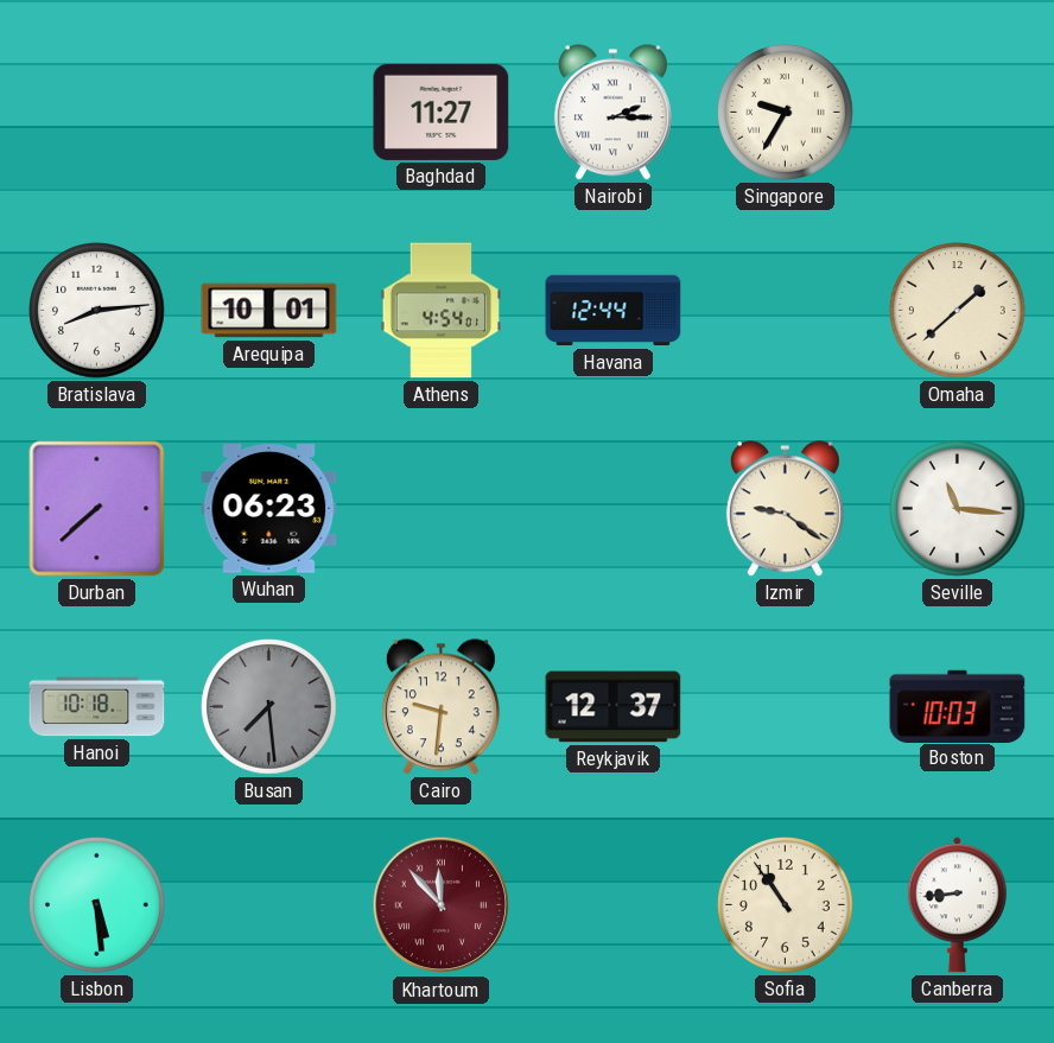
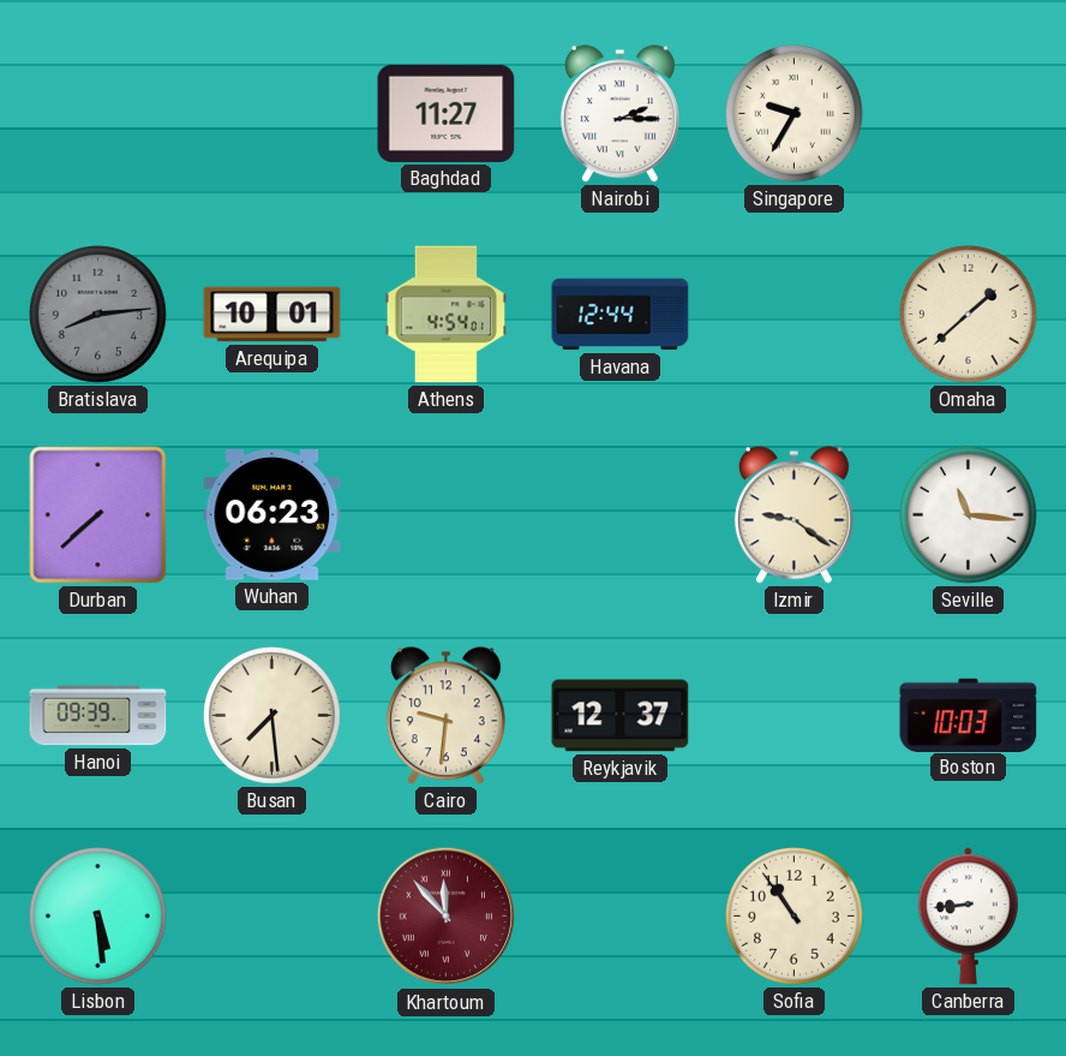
Bratislava dial: white -> grey (98, 315)
Hanoi: 10:18 -> 09:39 (98, 716)
Busan dial: grey -> cream (273, 716)
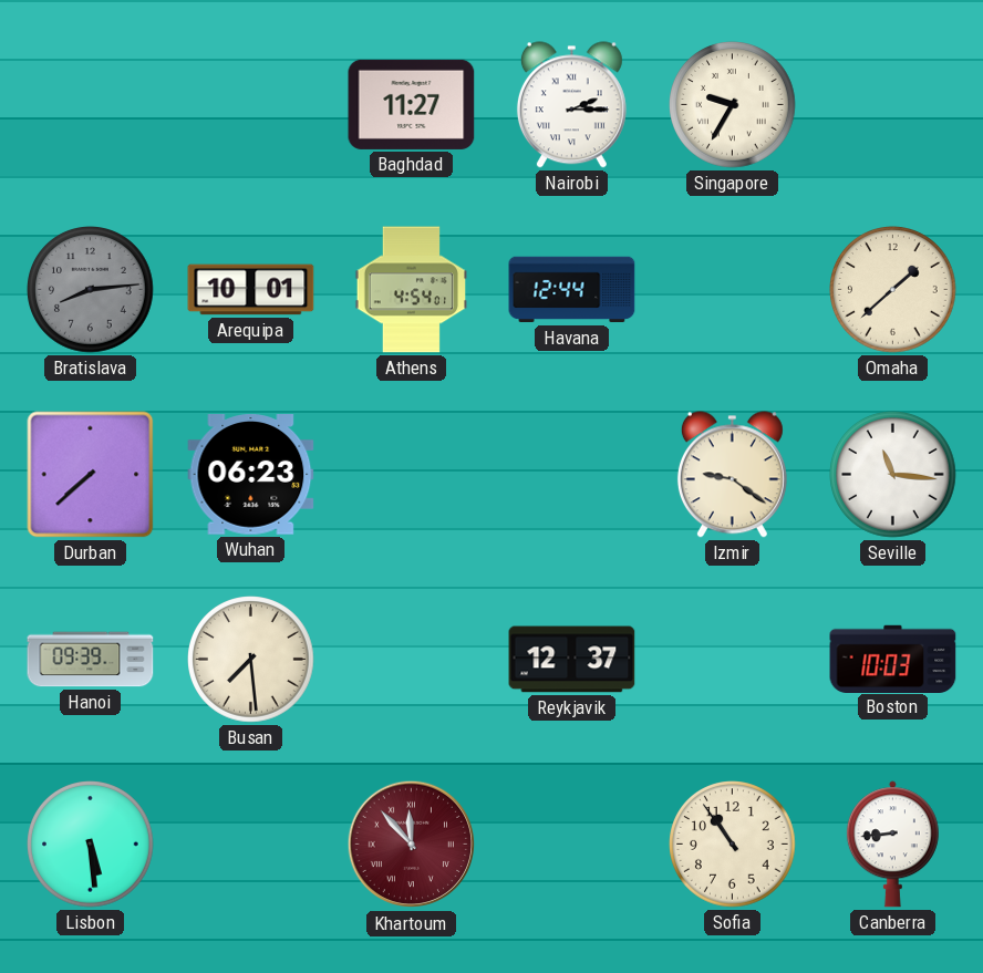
Cairo: 9:31 -> none (445, 716)
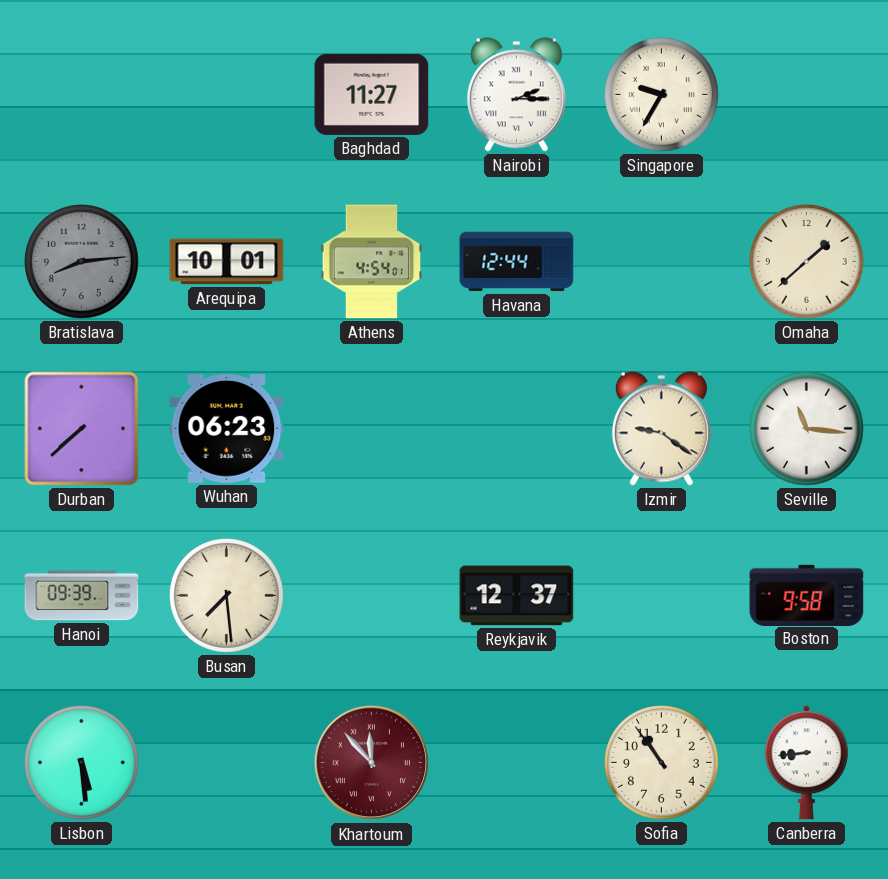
Boston: 10:03 -> 9:58 (807, 595)
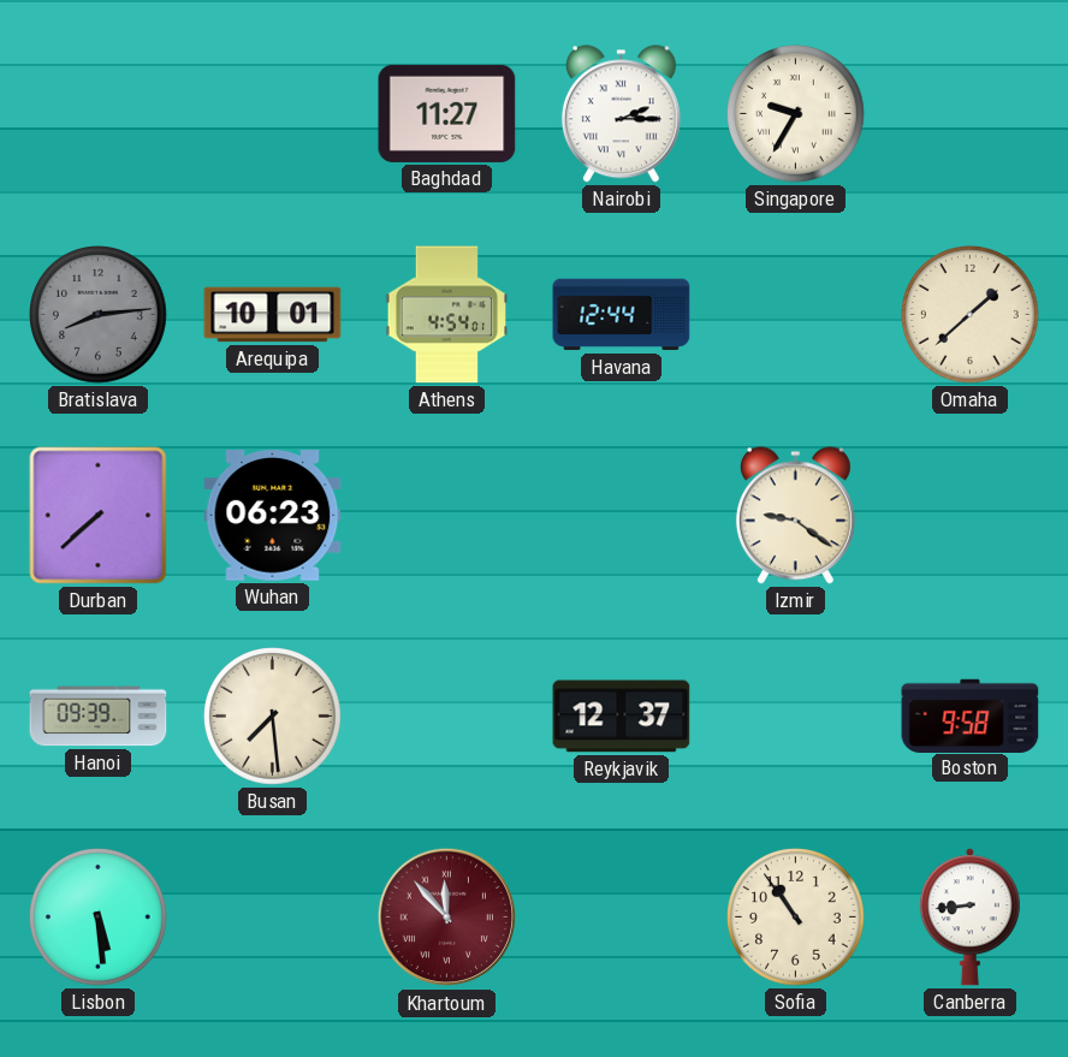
Seville: 11:16 -> none (807, 429)
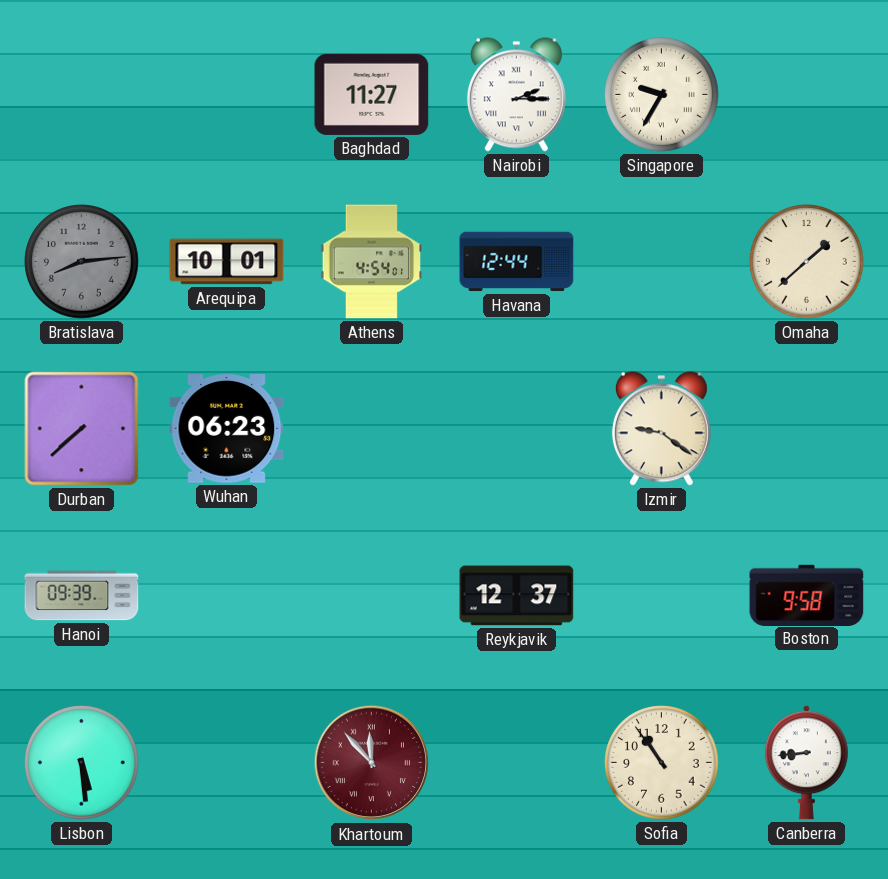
Busan: 7:29 -> none (273, 717)
